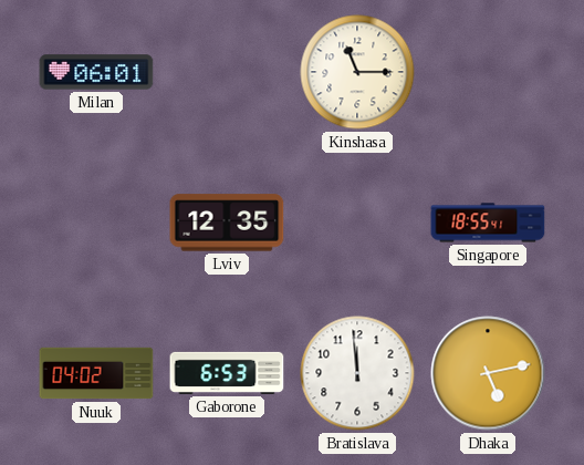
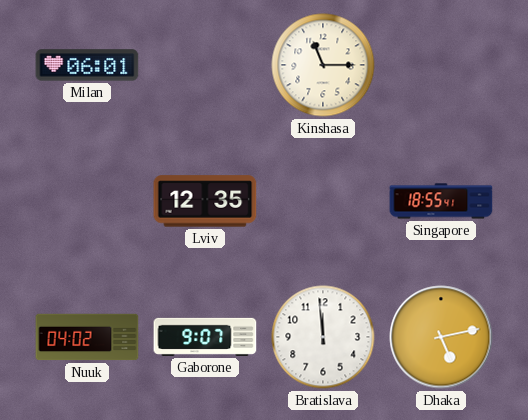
Gaborone: 6:53 -> 9:07 (205, 337)
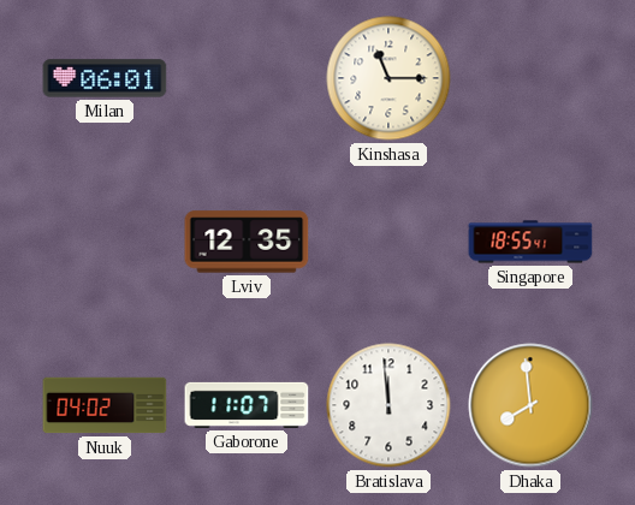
Gaborone: 9:07 -> 11:07 (247, 405)
Dhaka: 5:13 -> 7:59 (530, 405)
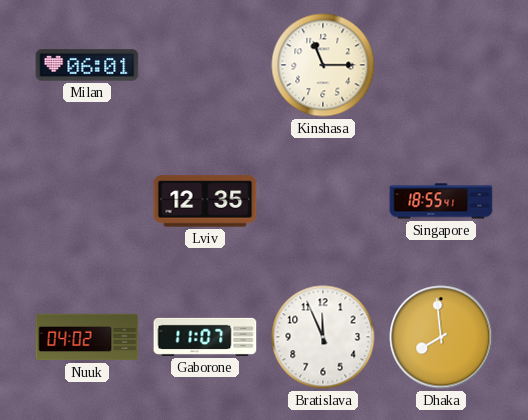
Bratislava: 11:59 -> 11:56 (323, 337)
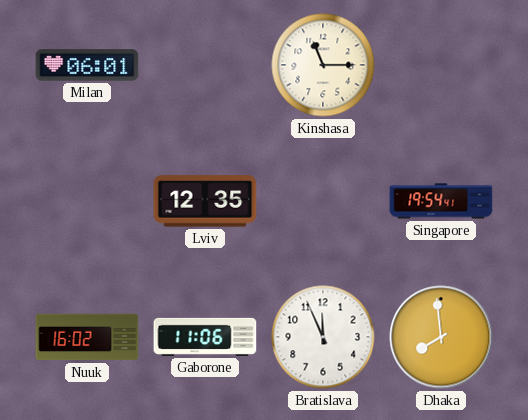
Singapore: 18:55 -> 19:54 (441, 201)
Nuuk: 04:02 -> 16:02 (87, 337)
Gaborone: 11:07 -> 11:06 (205, 337)
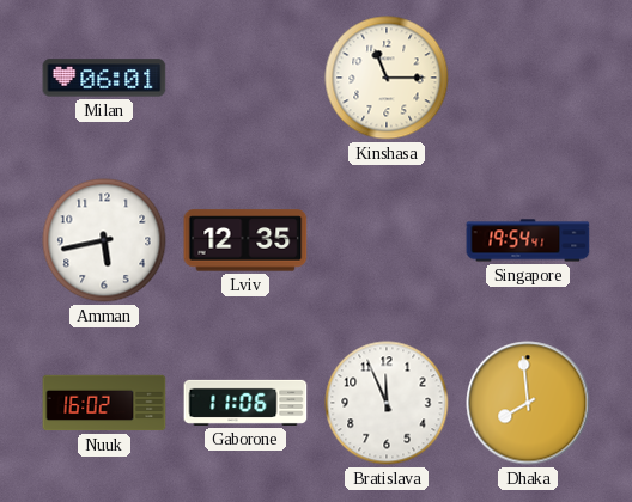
Amman: none -> 5:43 (104, 240)
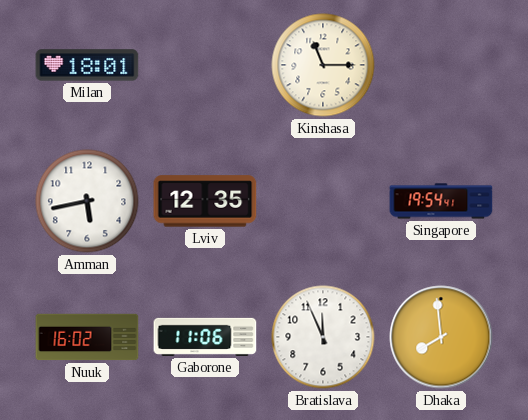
Milan: 06:01 -> 18:01 (87, 65)
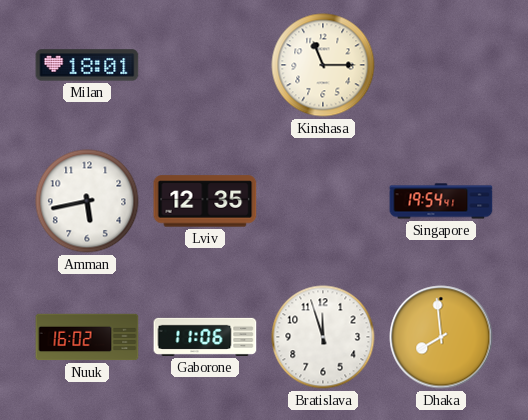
Bratislava: 11:56 -> 11:57 (323, 337)
